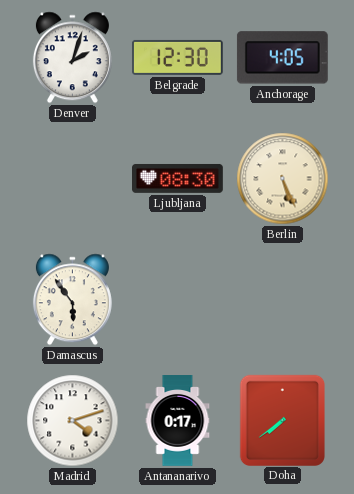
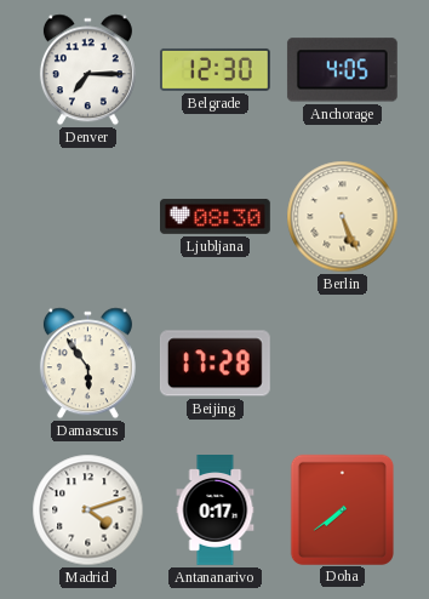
Denver: 2:03 -> 7:15 (87, 70)
Beijing: none -> 17:28 (215, 364)
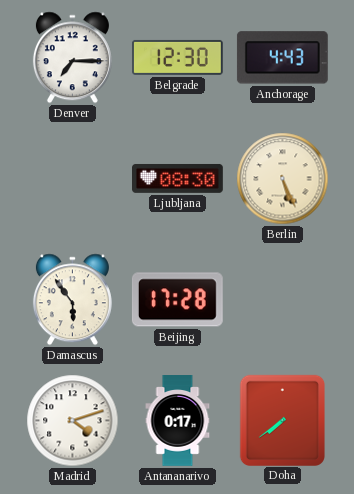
Anchorage: 4:05 -> 4:43 (282, 58)
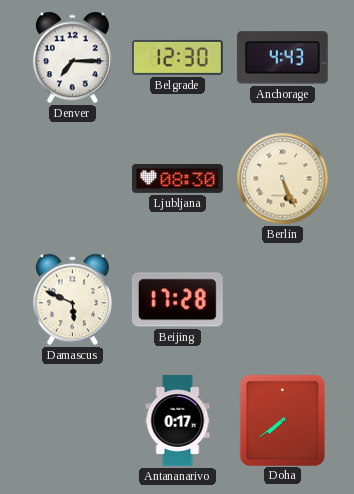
Damascus: 5:54 -> 5:49 (72, 300)
Madrid: 4:12 -> none (73, 421)
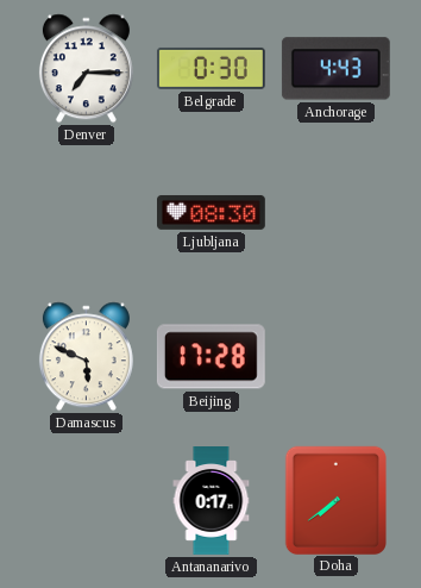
Belgrade: 12:30 -> 0:30 (212, 68)
Berlin: 5:26 -> none (283, 179)
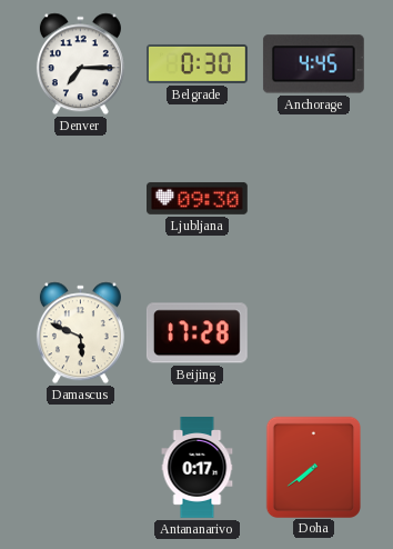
Anchorage: 4:43 -> 4:45 (313, 64)
Ljubljana: 08:30 -> 09:30 (198, 199)
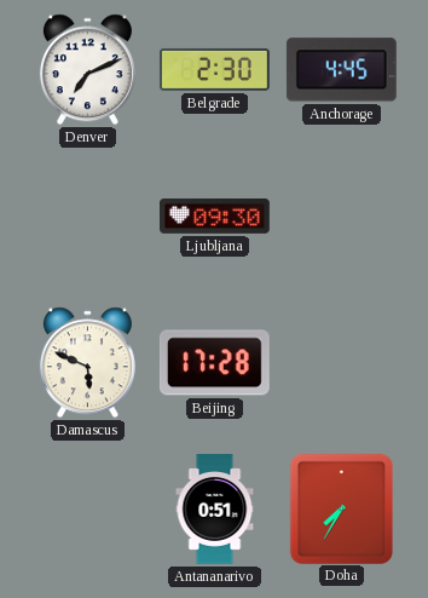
Denver: 7:15 -> 7:11 (87, 70)
Belgrade: 0:30 -> 2:30 (215, 69)
Antananarivo: 0:17 -> 0:51 (215, 510)
Doha: 7:39 -> 7:35 (341, 508)
